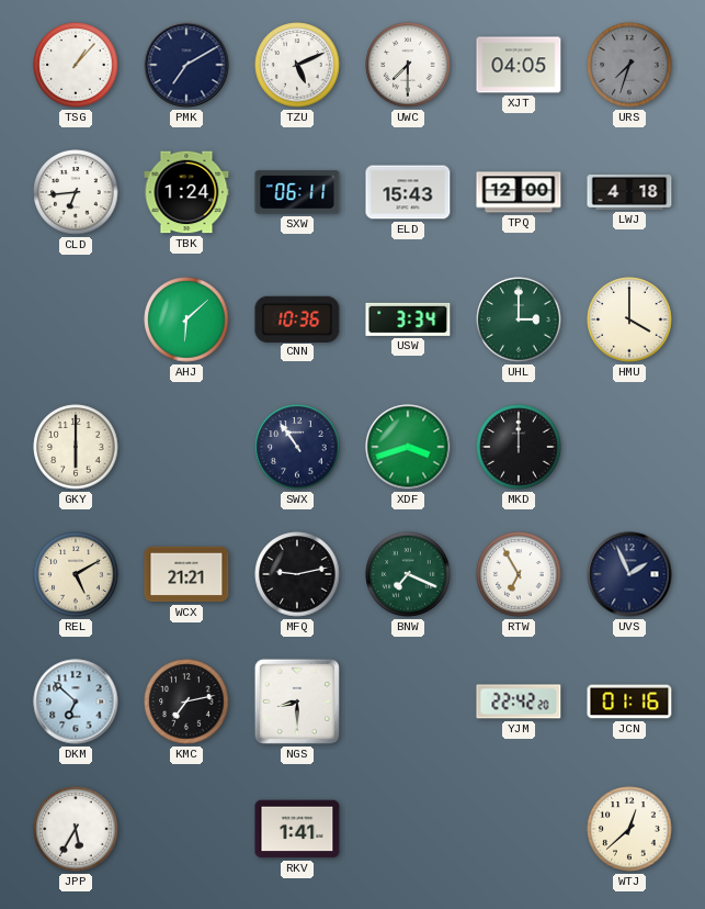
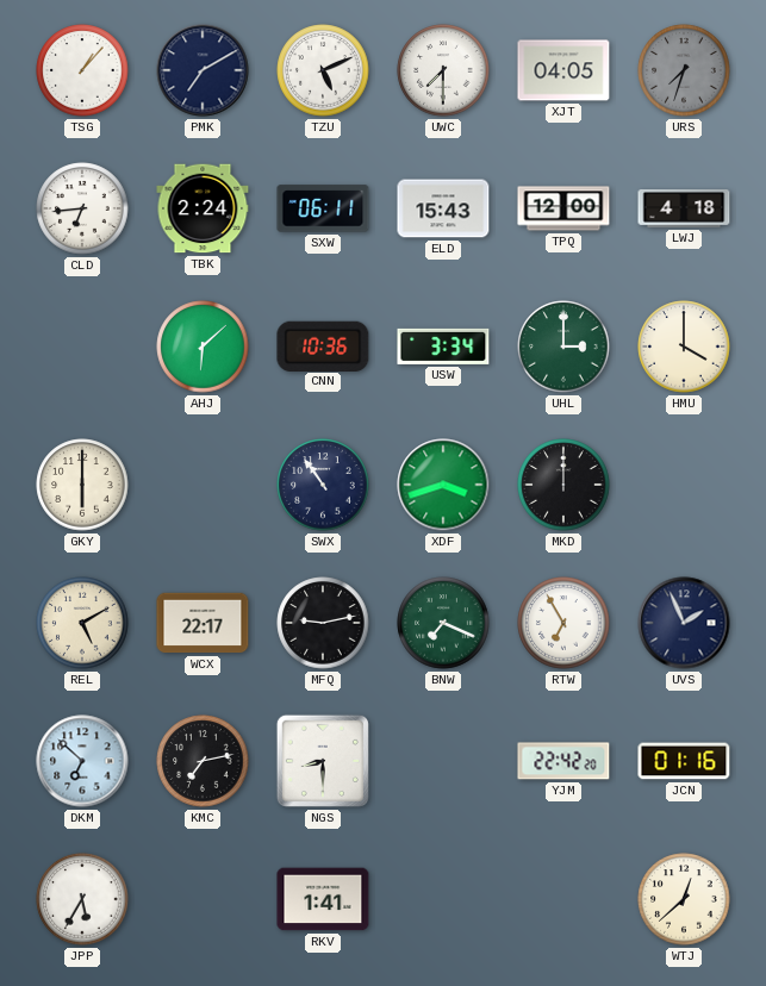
TBK: 1:24 -> 2:24 (203, 208)
WCX: 21:21 -> 22:17 (203, 623)
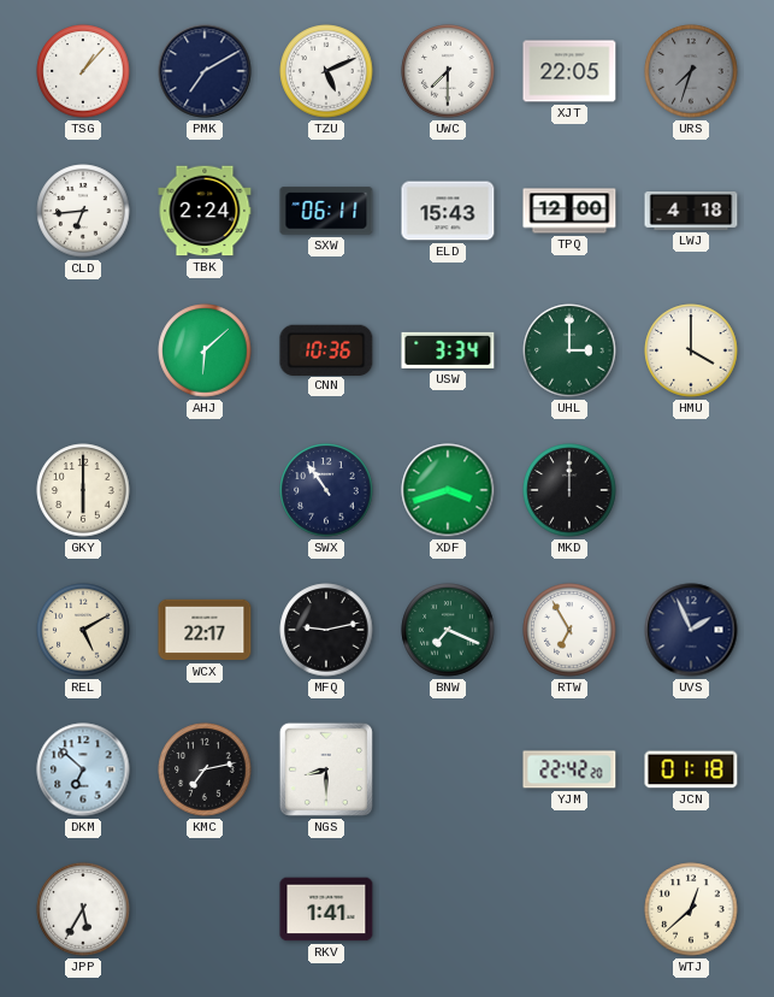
XJT: 04:05 -> 22:05 (569, 71)
JCN: 01:16 -> 01:18 (691, 769)
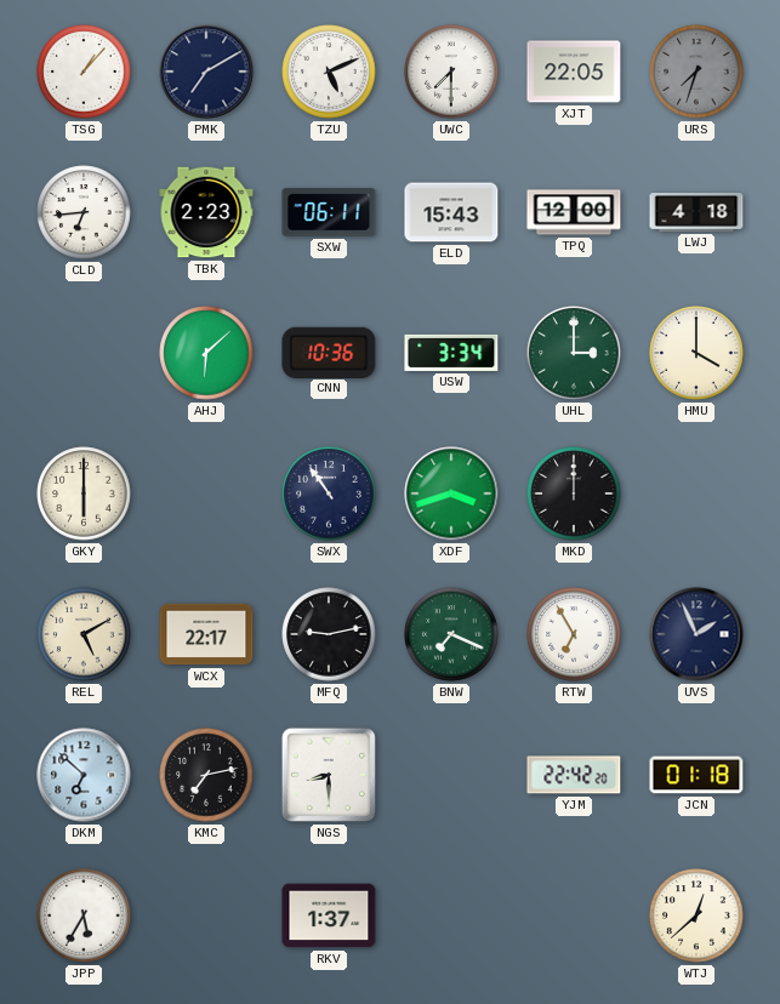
TBK: 2:24 -> 2:23 (206, 212)
RKV: 1:41 -> 1:37 (329, 915)
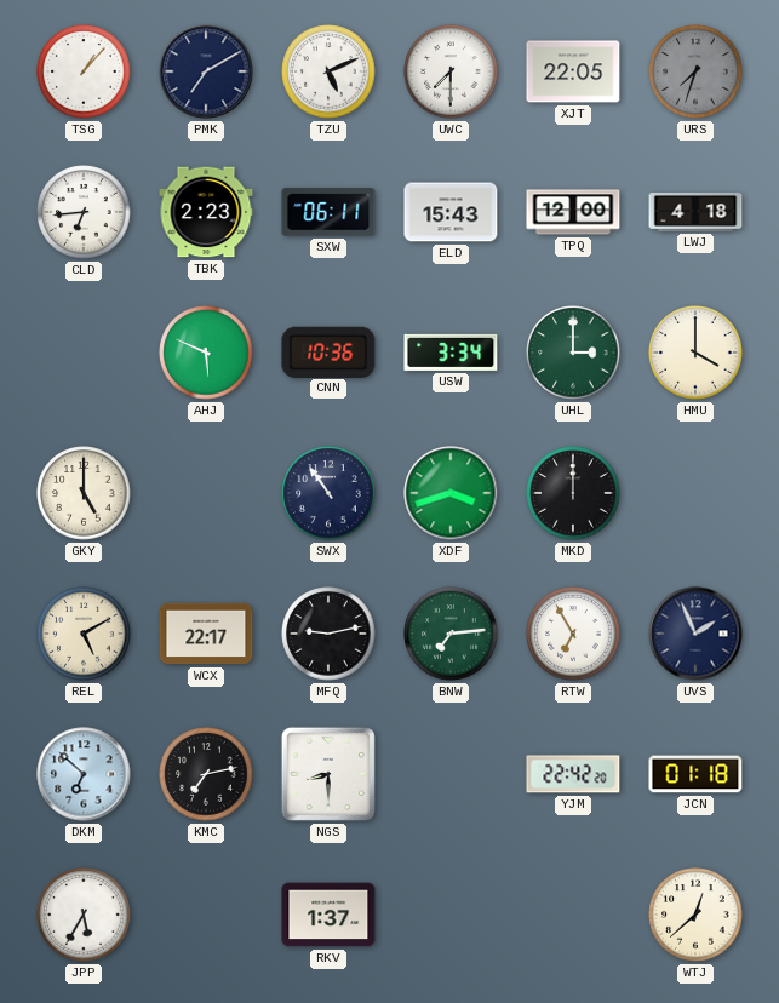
AHJ: 6:08 -> 5:49 (206, 353)
GKY: 6:00 -> 5:00 (84, 493)
BNW: 7:19 -> 7:14 (451, 634)
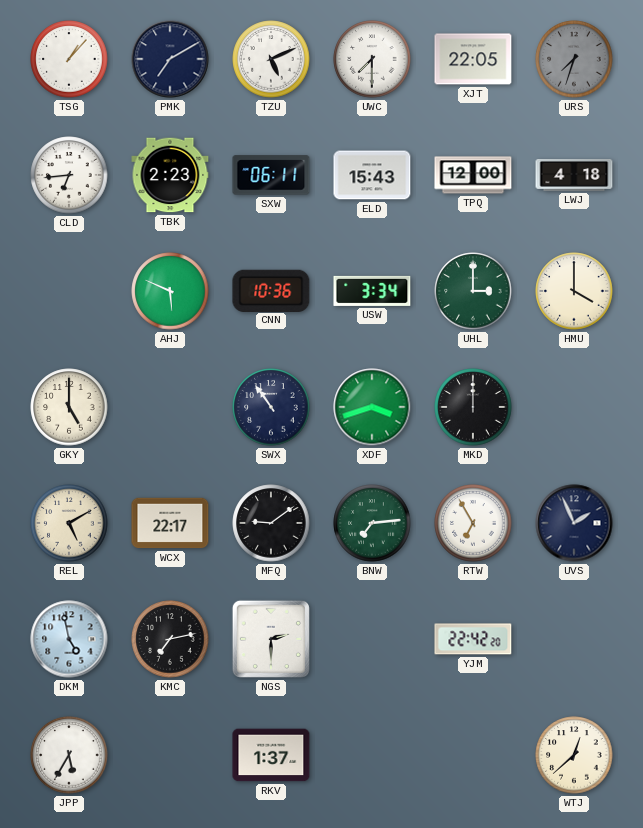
MFQ: 9:13 -> 9:09 (271, 523)
DKM: 6:52 -> 4:58 (69, 639)
NGS: 8:30 -> 2:30 (271, 639)
JCN: 01:18 -> none (695, 774)
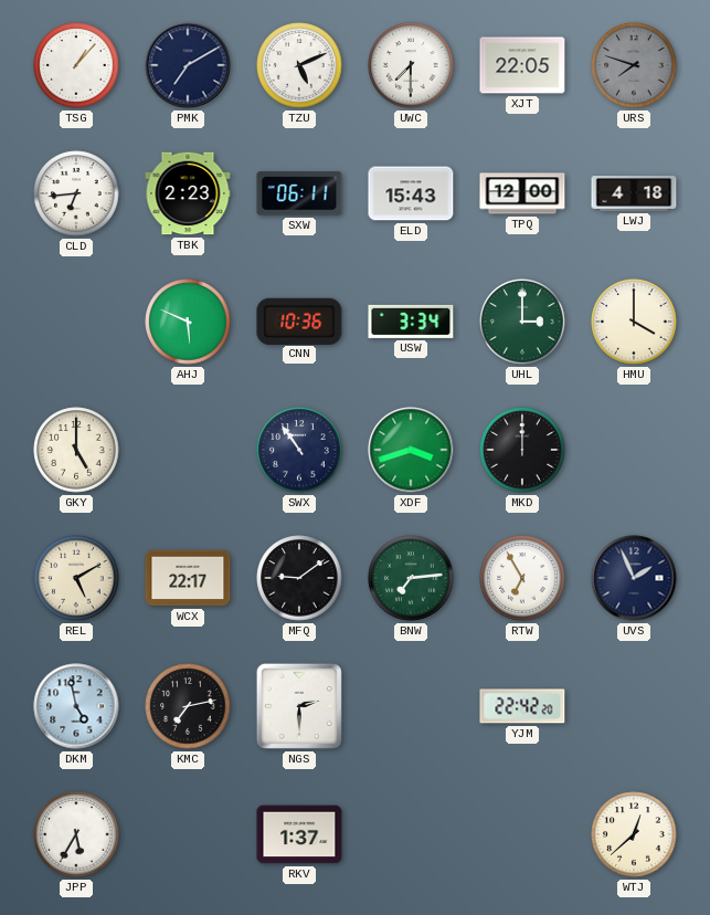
URS: 7:33 -> 7:48 (634, 65)
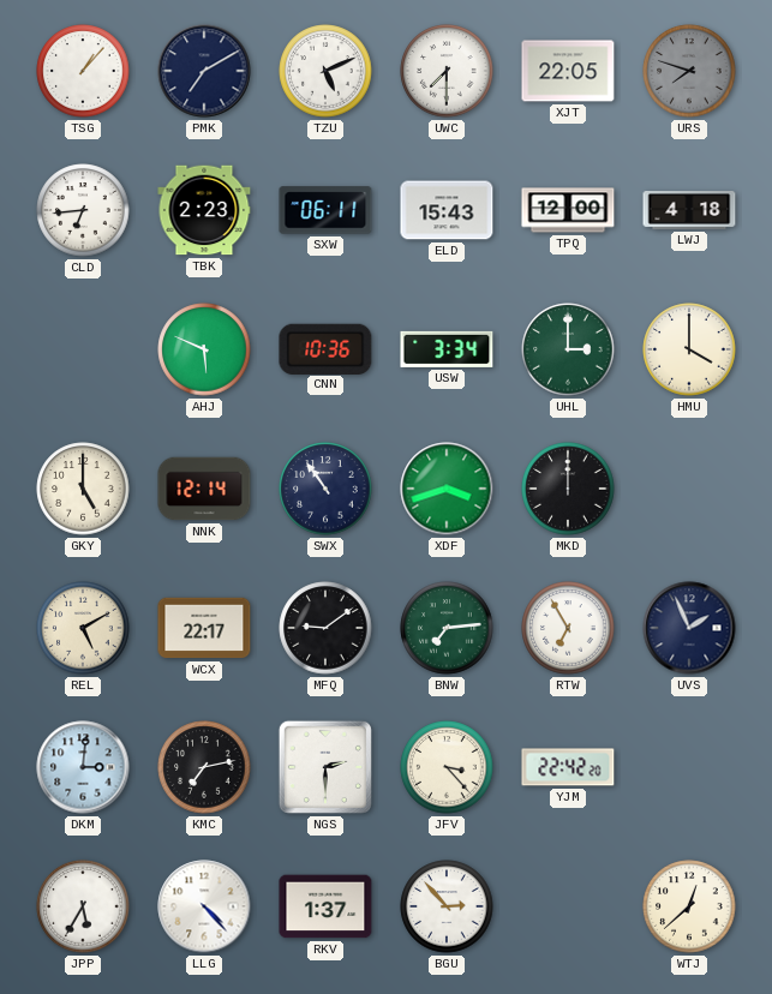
NNK: none -> 12:14 (204, 489)
DKM: 4:58 -> 3:01 (83, 767)
JFV: none -> 3:23 (447, 767)
LLG: none -> 4:23 (204, 906)
BGU: none -> 2:53 (447, 906)
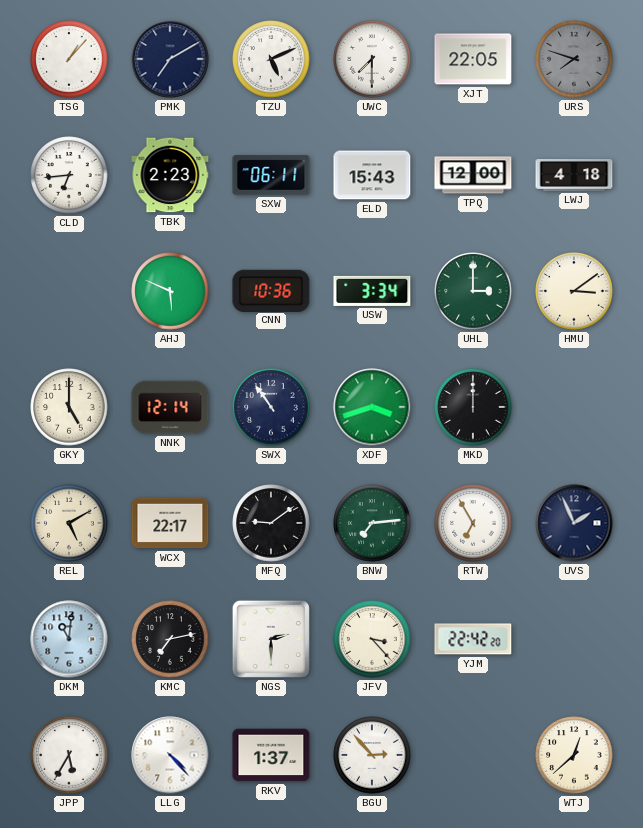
HMU: 4:00 -> 3:09 (574, 291)
DKM: 3:01 -> 11:01 (69, 639)
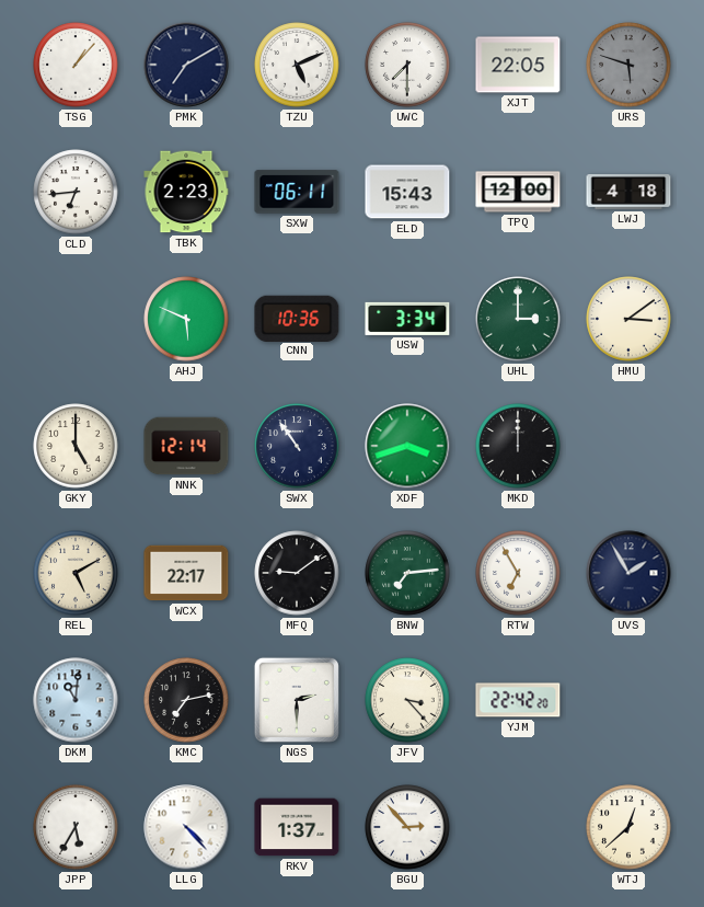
URS: 7:48 -> 5:48 (628, 65)
UVS: 1:56 -> 1:55 (628, 573)
